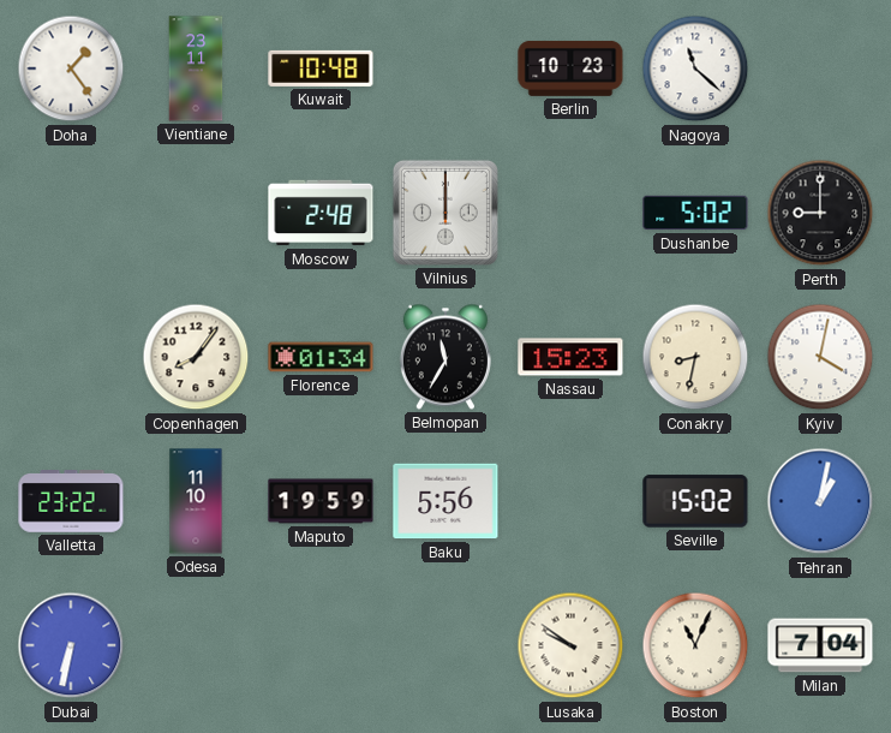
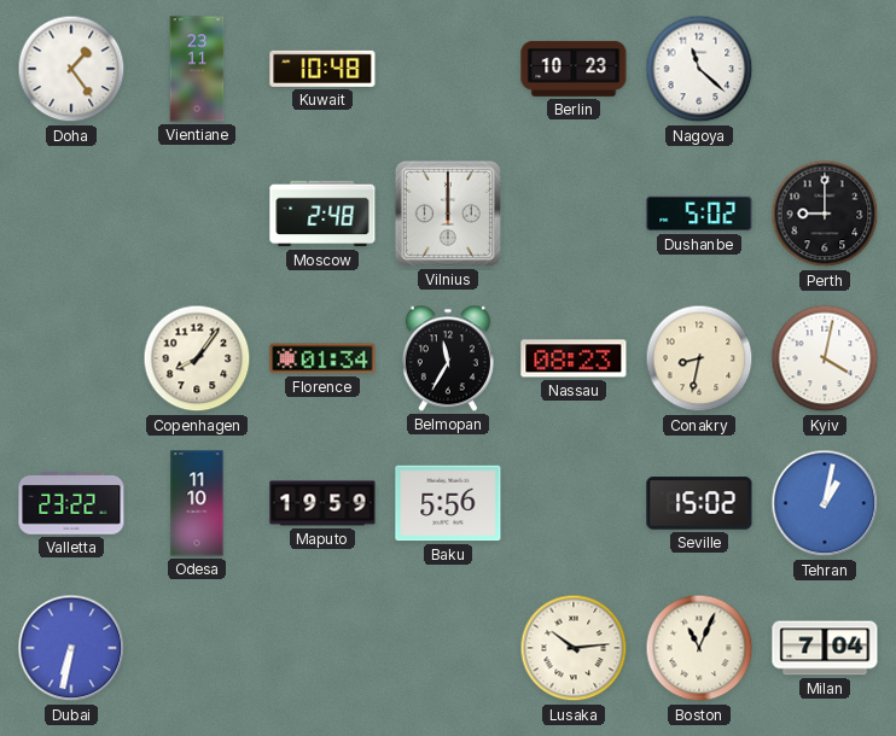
Nassau: 15:23 -> 08:23 (574, 358)
Lusaka: 9:51 -> 10:14 (574, 648)
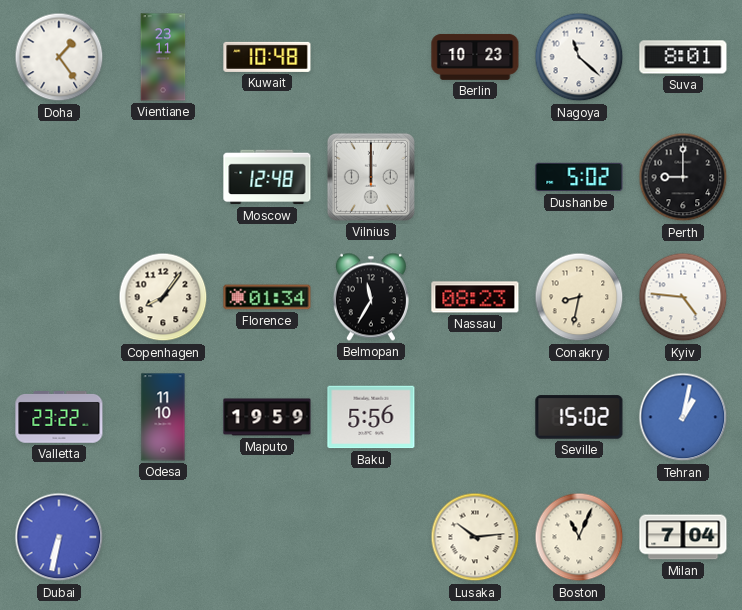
Suva: none -> 8:01 (683, 57)
Moscow: 2:48 -> 12:48 (267, 177)
Kyiv: 4:02 -> 4:46 (683, 297)
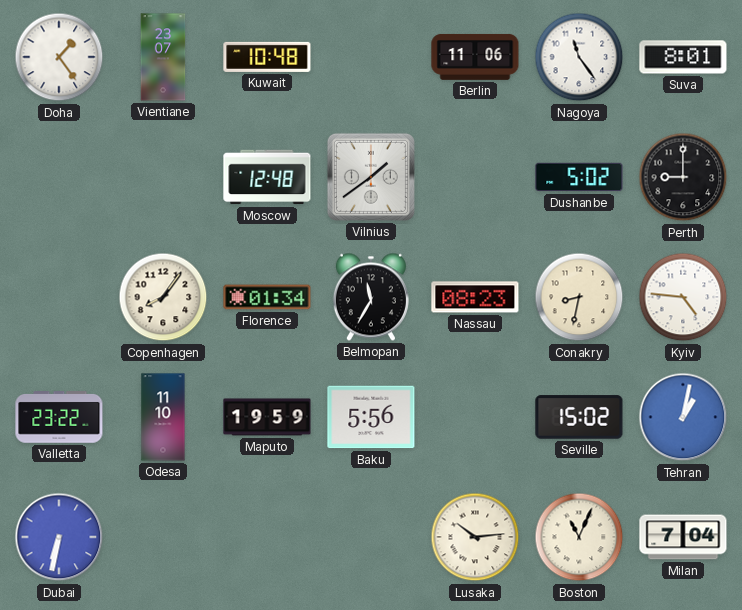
Vientiane: 23:11 -> 23:07 (163, 57)
Berlin: 10:23 -> 11:06 (475, 57)
Nagoya: 11:22 -> 11:24 (579, 57)
Vilnius: 12:00 -> 1:39 (371, 177)
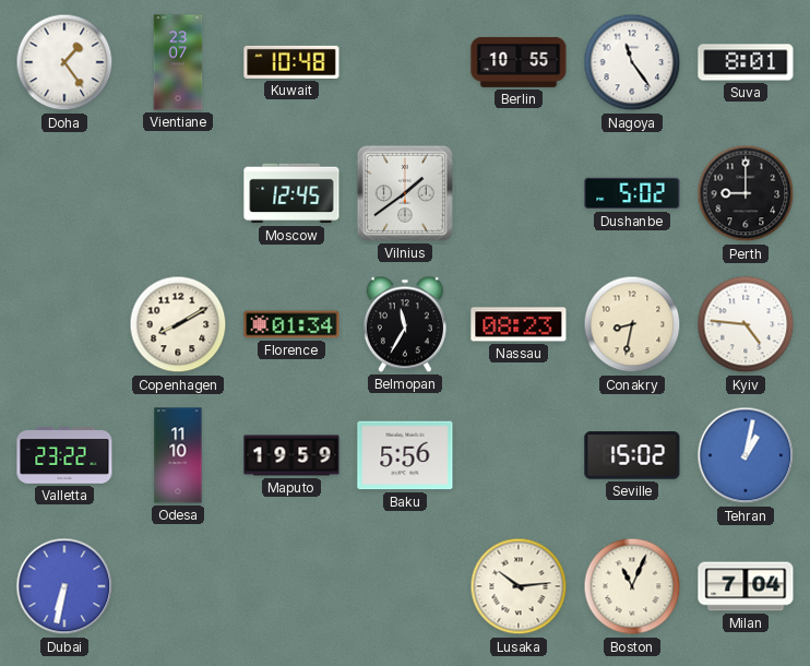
Berlin: 11:06 -> 10:55 (519, 62)
Moscow: 12:48 -> 12:45 (291, 193)
Copenhagen: 8:06 -> 8:10 (178, 324)
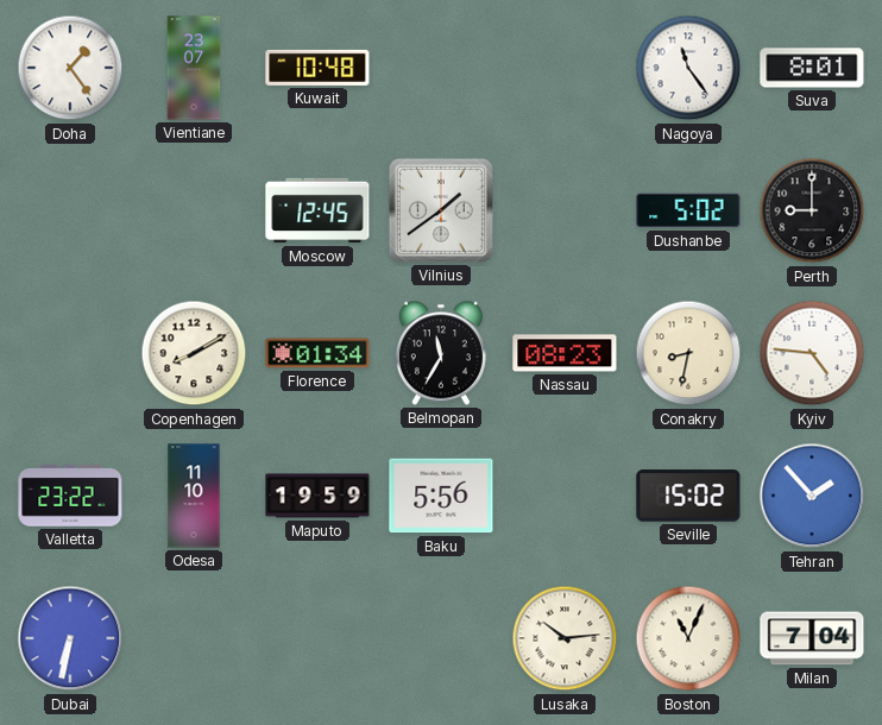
Berlin: 10:55 -> none (519, 62)
Tehran: 1:02 -> 1:53 (812, 496)
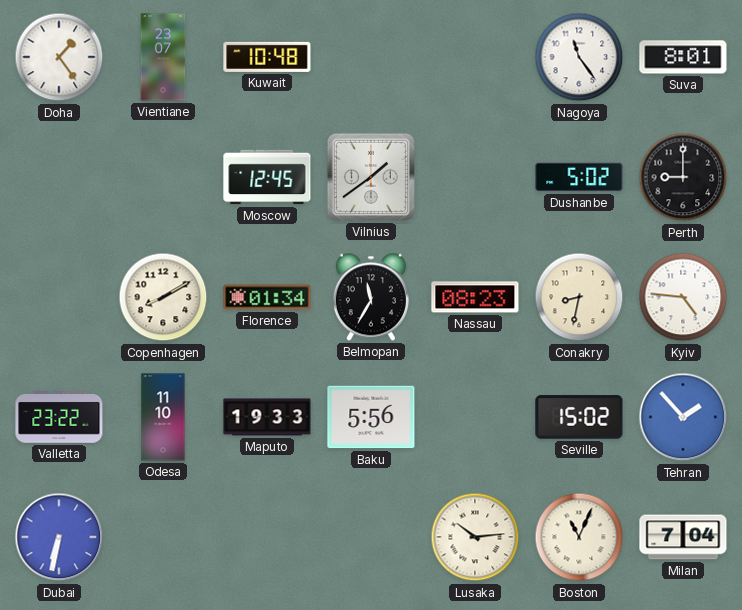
Maputo: 19:59 -> 19:33 (267, 417)
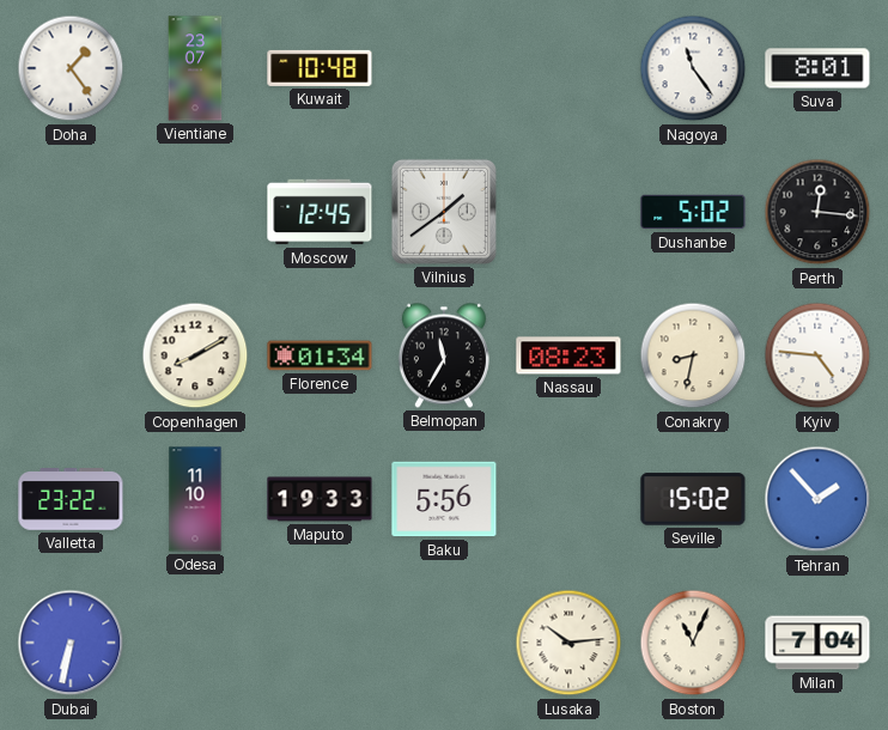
Perth: 9:00 -> 12:16 (817, 212)
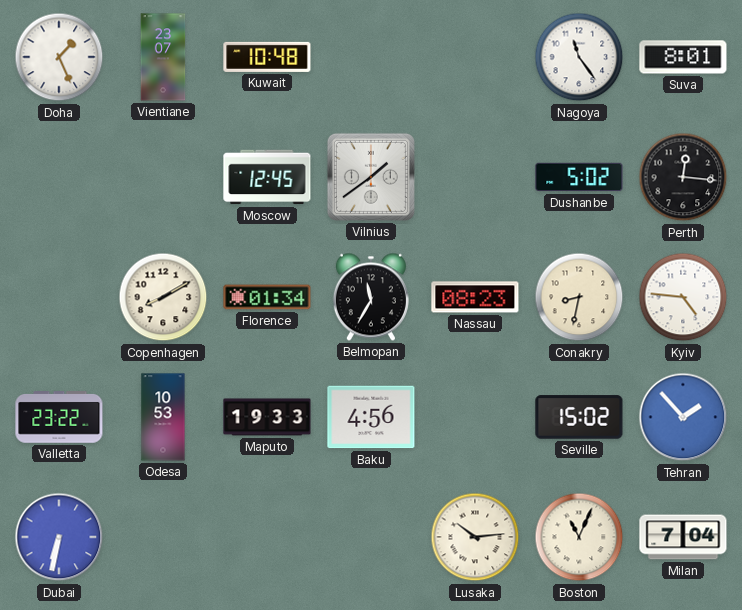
Doha: 1:24 -> 1:26 (59, 57)
Odesa: 11:10 -> 10:53 (163, 417)
Baku: 5:56 -> 4:56 (371, 417)
